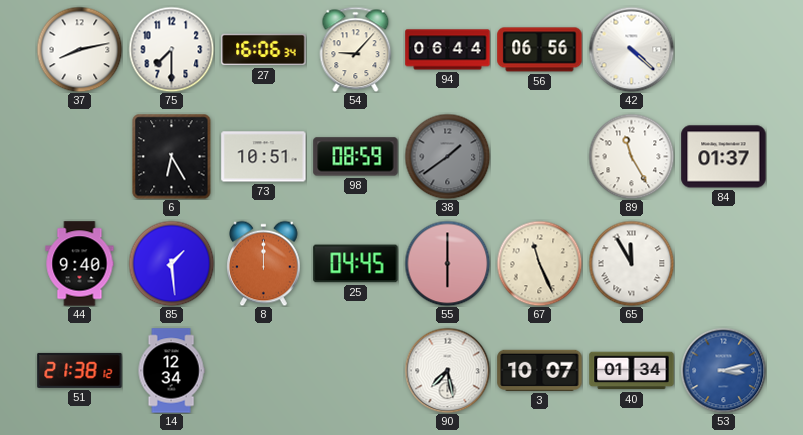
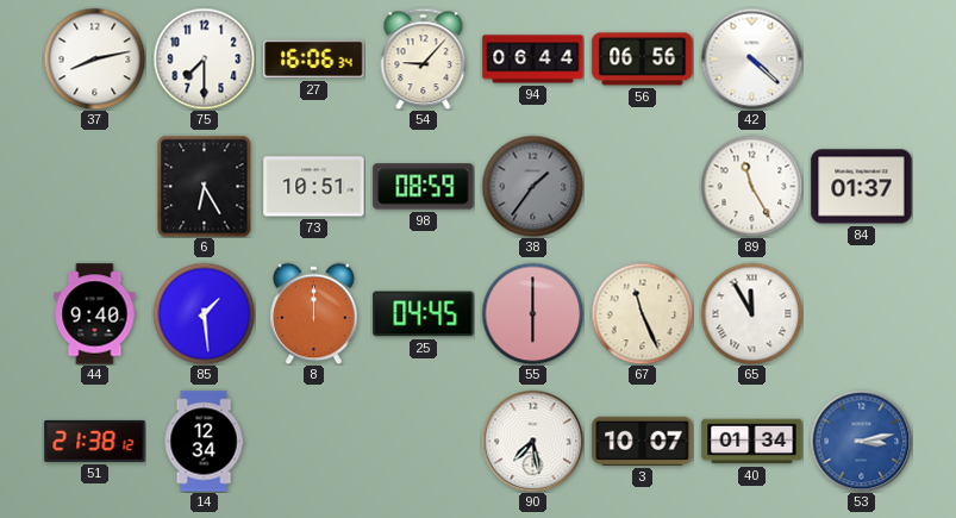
38: 1:39 -> 1:36 (532, 186)
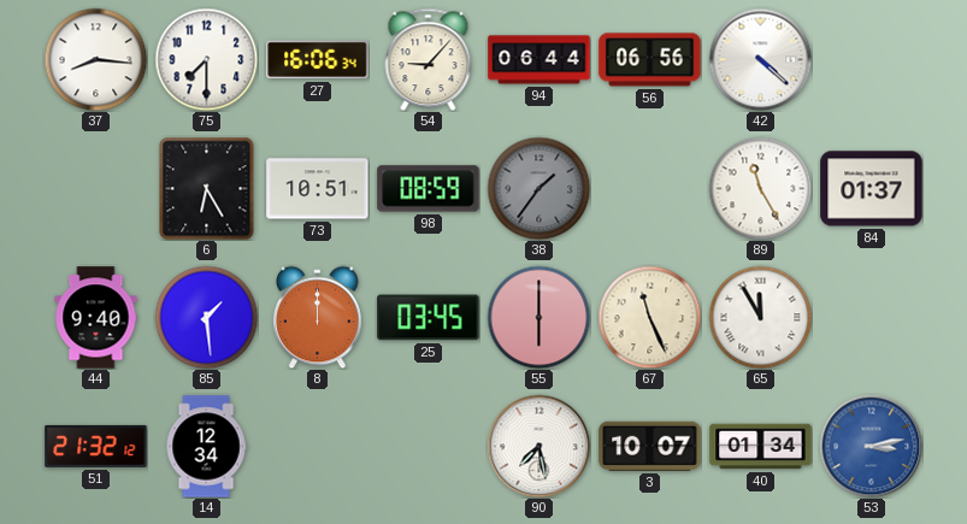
37: 8:13 -> 8:16 (95, 59)
25: 04:45 -> 03:45 (429, 318)
51: 21:38 -> 21:32 (96, 446)
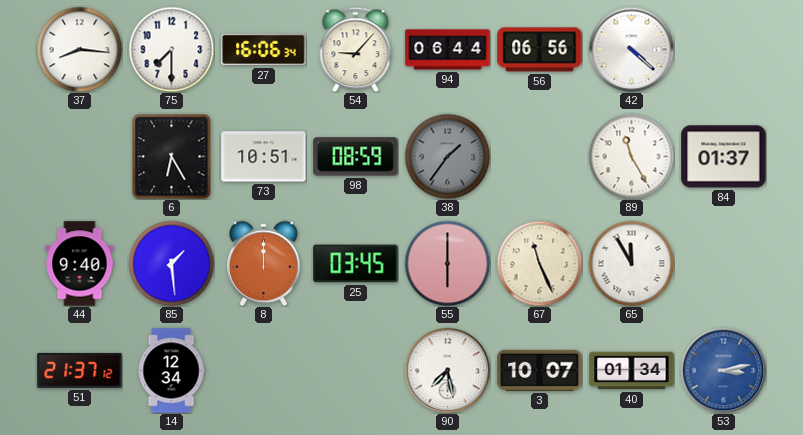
51: 21:32 -> 21:37 (80, 370)
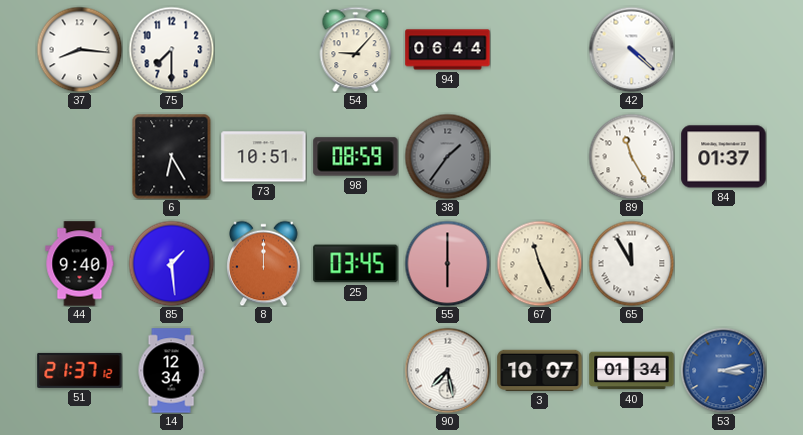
27: 16:06 -> none (264, 50)
56: 06:56 -> none (540, 50)
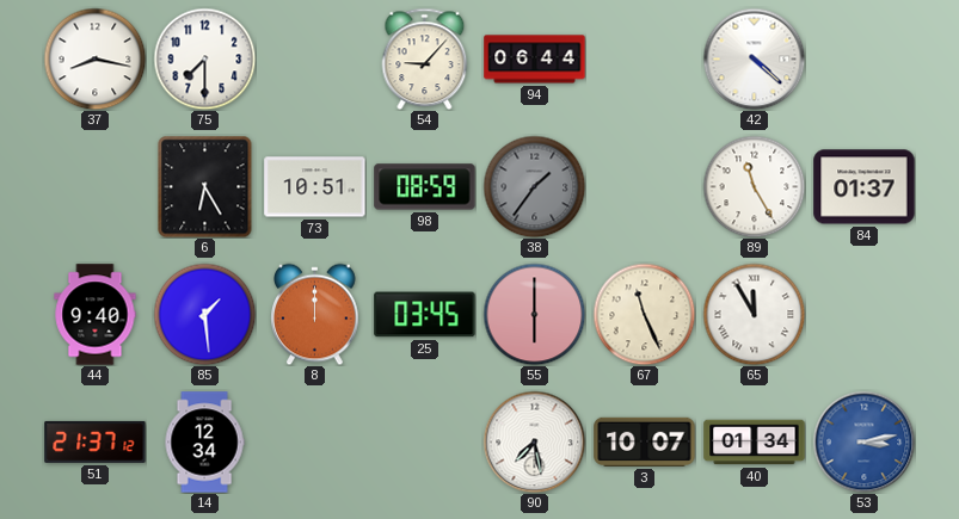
37: 8:16 -> 8:17 (94, 58)
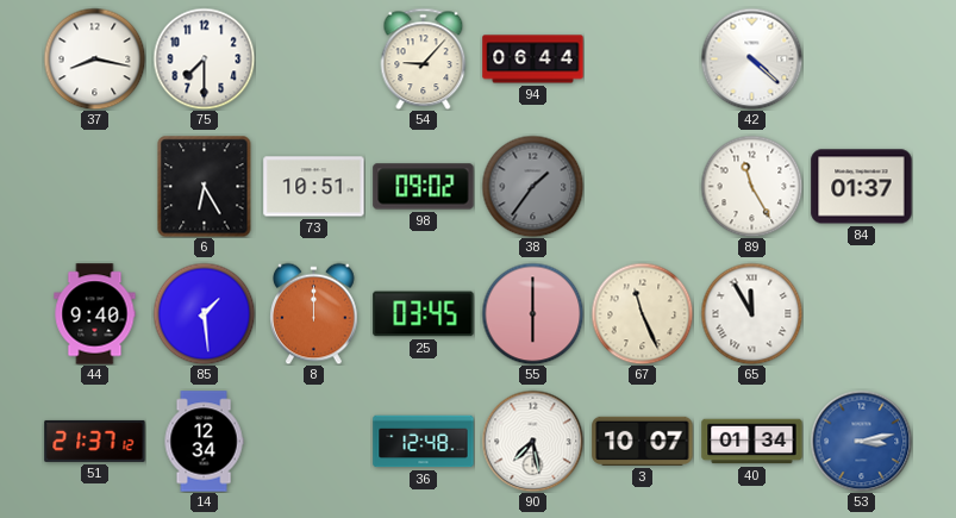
98: 08:59 -> 09:02 (424, 187)
36: none -> 12:48 (424, 442)
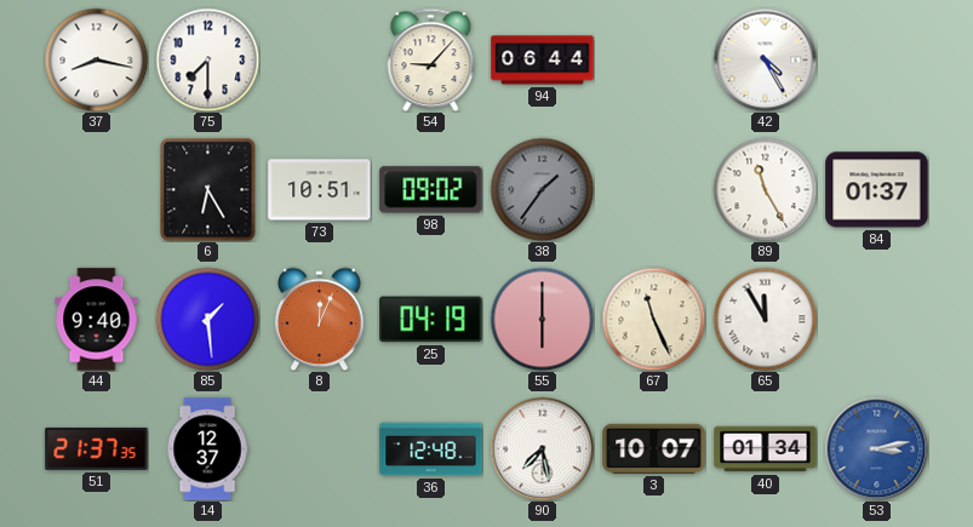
42: 4:22 -> 4:25 (765, 59)
8: 12:00 -> 12:04 (320, 319)
25: 03:45 -> 04:19 (431, 320)
51: 21:37:12 -> 21:37:35 (97, 448)
14: 12:34 -> 12:37 (207, 449)
